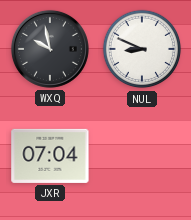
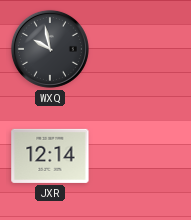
NUL: 8:49 -> none (142, 49)
JXR: 07:04 -> 12:14 (50, 156)
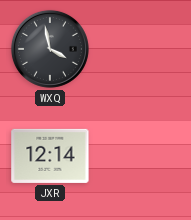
WXQ: 9:58 -> 3:58 (50, 49)
